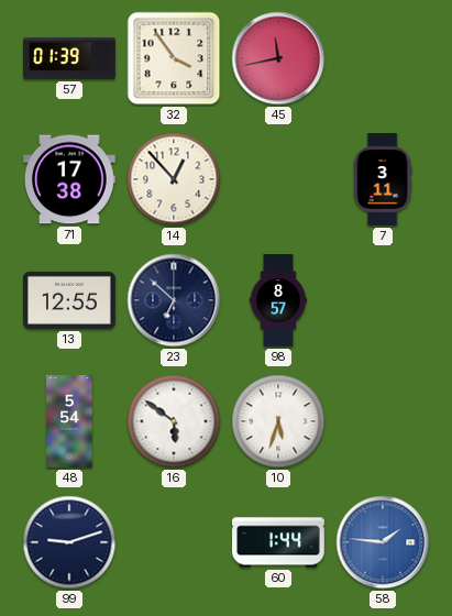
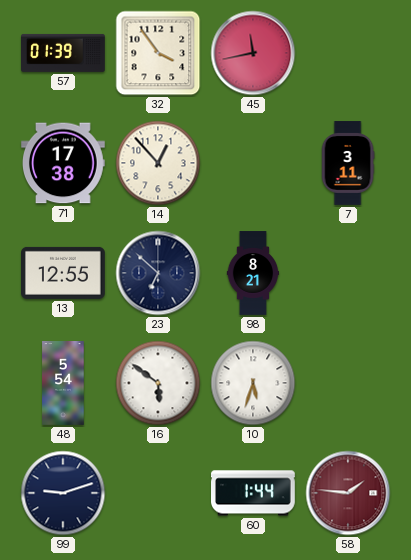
98: 8:57 -> 8:21 (253, 273)
58 dial: blue -> burgundy (348, 493)
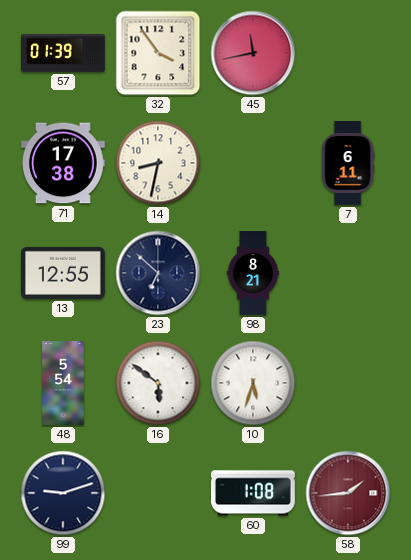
14: 12:53 -> 8:32 (158, 163)
7: 3:11 -> 6:11 (348, 163)
60: 1:44 -> 1:08 (254, 493)
58: 1:46 -> 1:44 (348, 493)
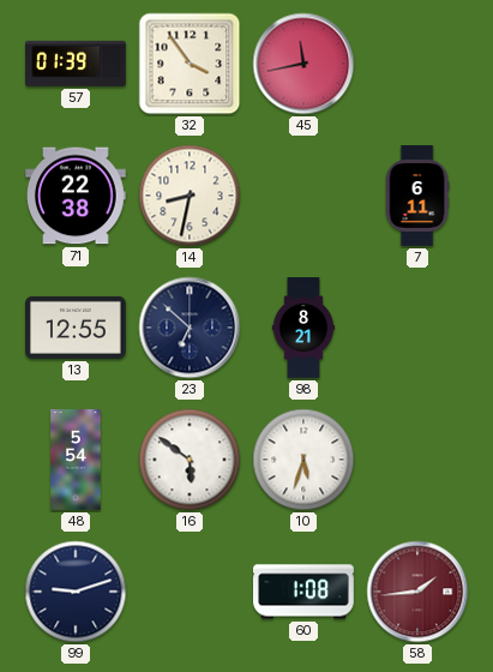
71: 17:38 -> 22:38 (77, 196)
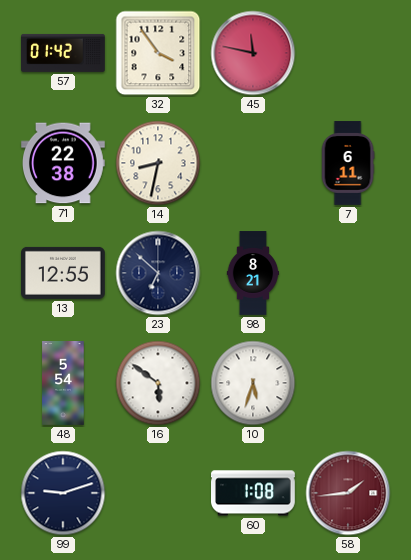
57: 01:39 -> 01:42 (64, 53)
45: 11:43 -> 11:47 (253, 53)
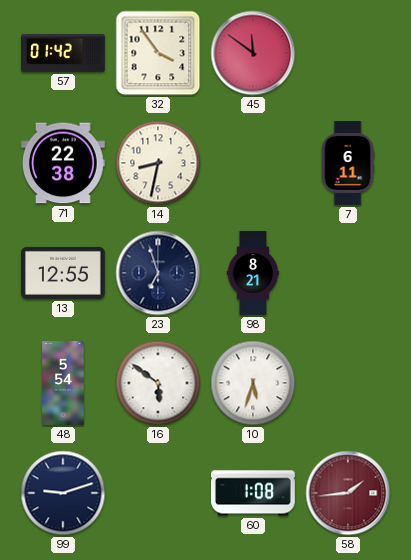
45: 11:47 -> 11:51 (253, 53)
23: 6:52 -> 6:57 (158, 273)
